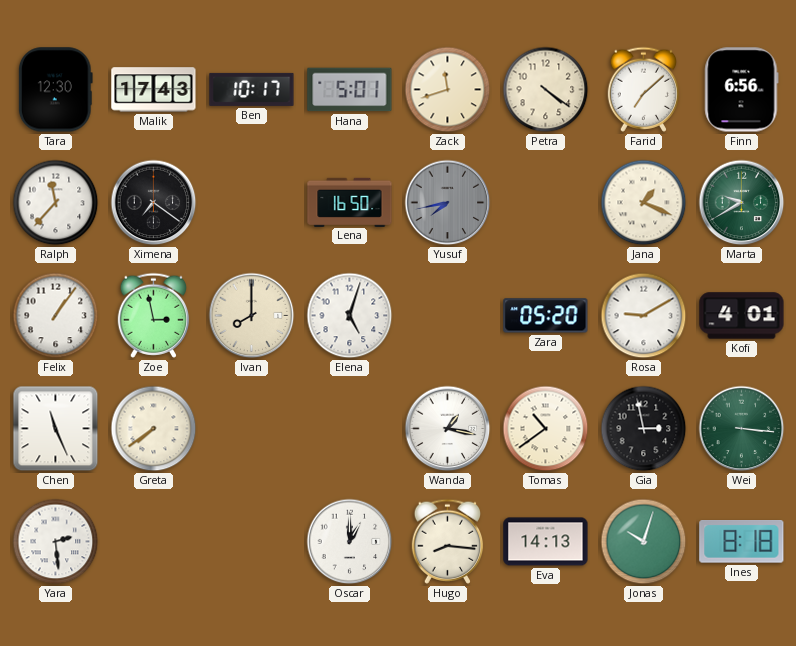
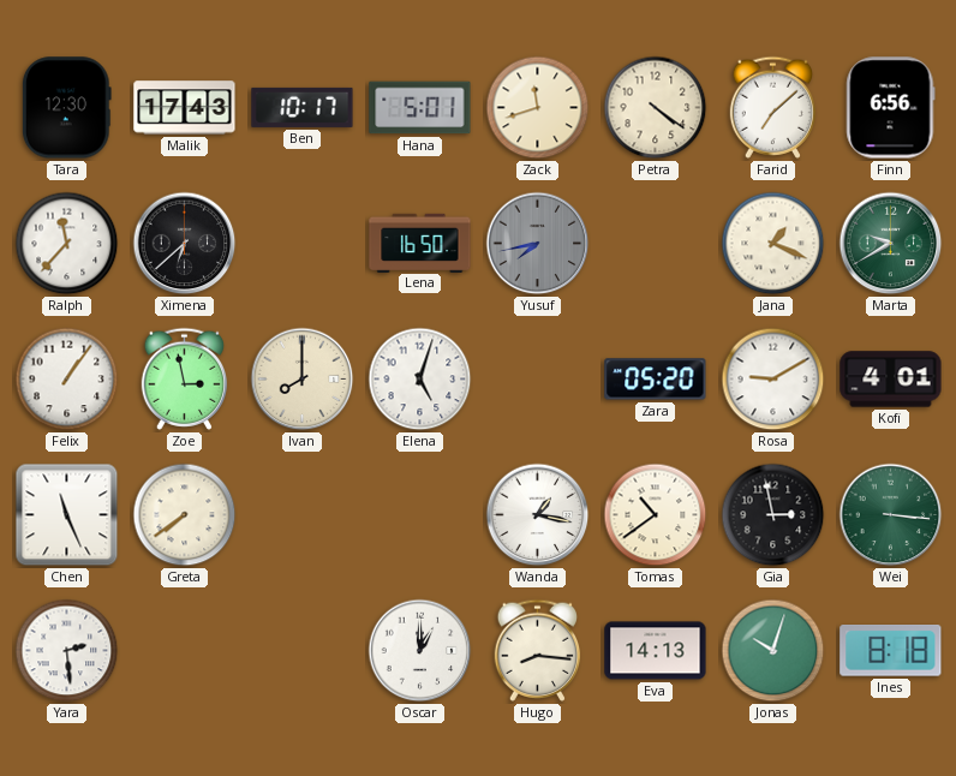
Ximena: 7:21 -> 6:38 (185, 244)
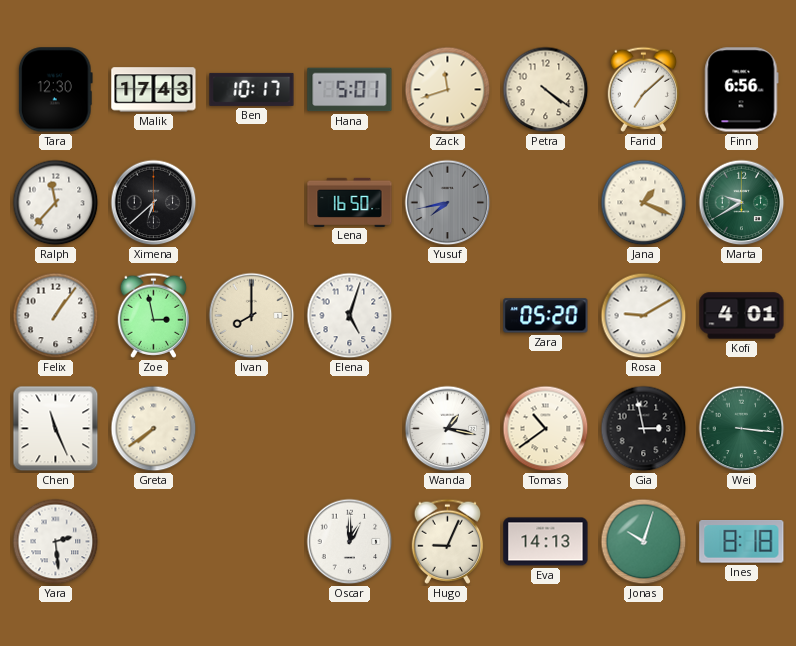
Hugo: 8:16 -> 9:04 (448, 541)
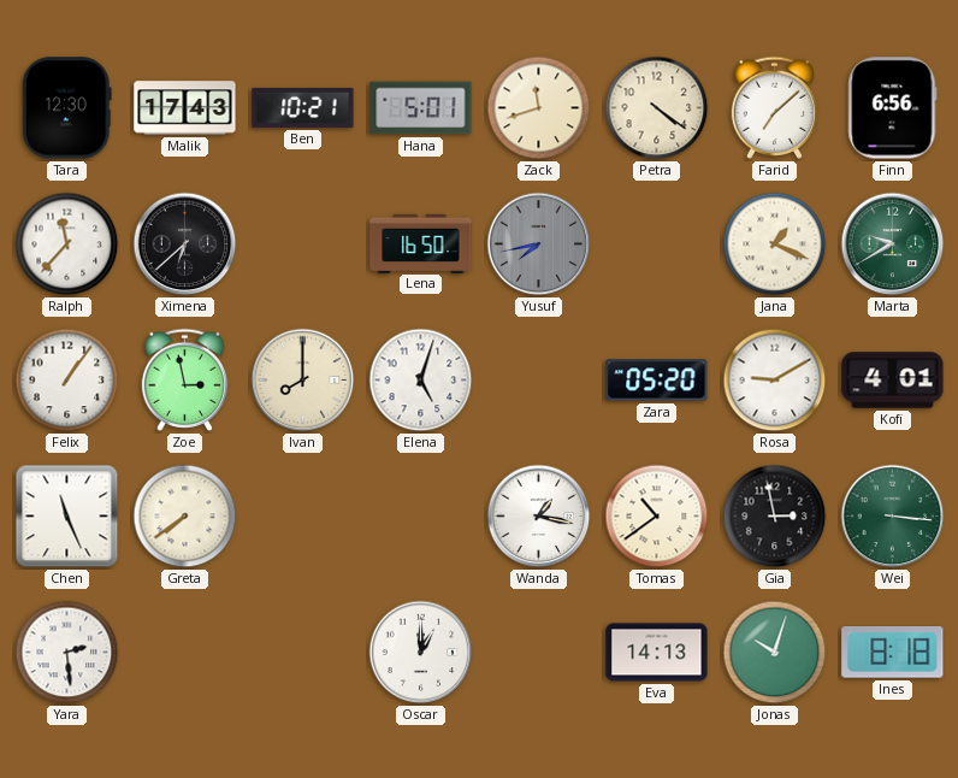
Ben: 10:17 -> 10:21 (303, 107)
Hugo: 9:04 -> none (448, 541)
